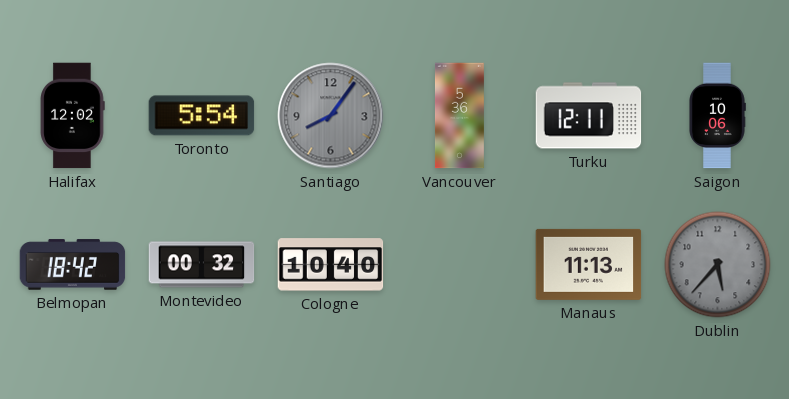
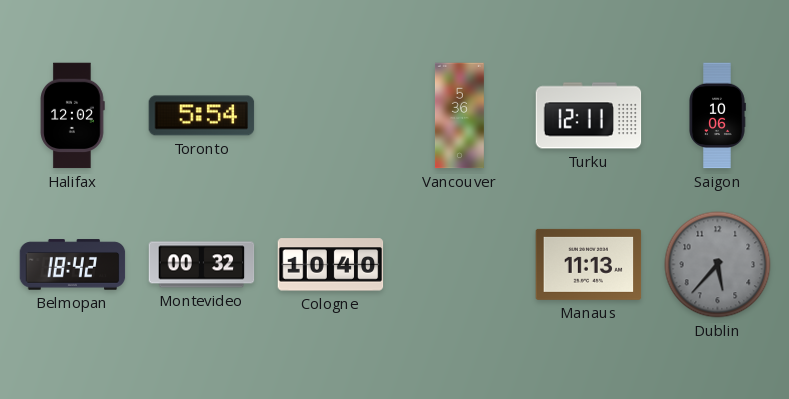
Santiago: 8:06 -> none (331, 116)
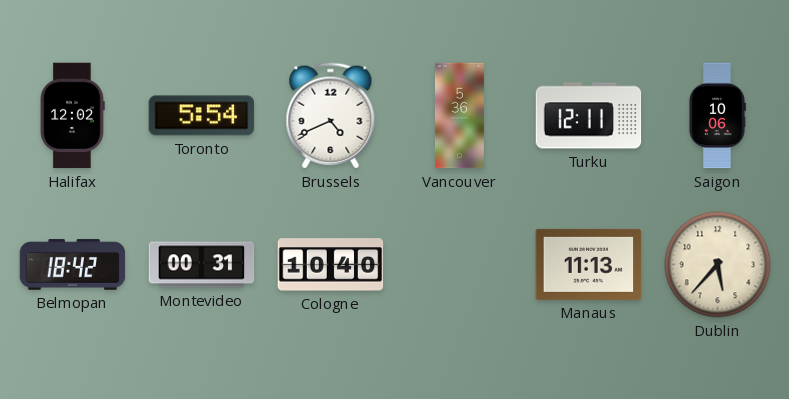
Brussels: none -> 4:41 (331, 116)
Montevideo: 00:32 -> 00:31 (202, 265)
Dublin dial: grey -> cream (718, 265)
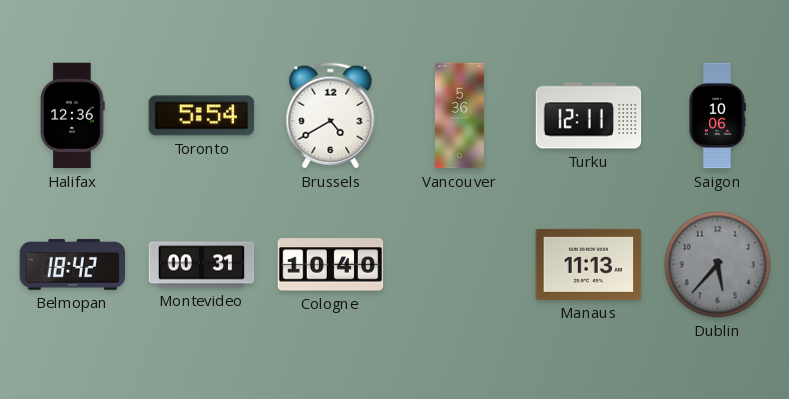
Halifax: 12:02 -> 12:36 (73, 116)
Brussels: 4:41 -> 4:40 (331, 116)
Dublin dial: cream -> grey (718, 265)
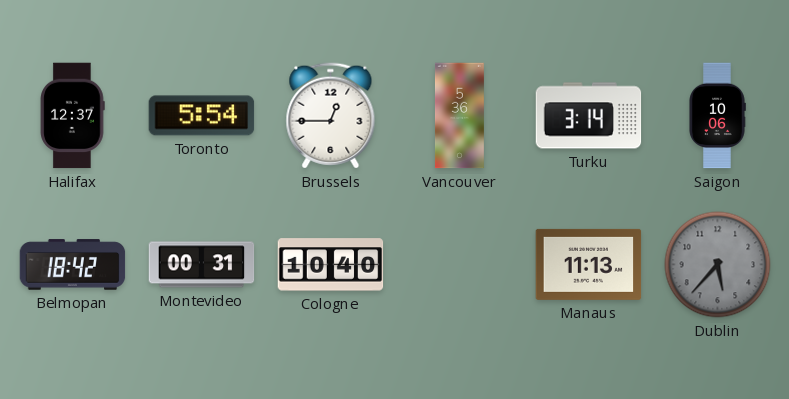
Halifax: 12:36 -> 12:37 (73, 116)
Brussels: 4:40 -> 12:45 (331, 116)
Turku: 12:11 -> 3:14 (589, 116)
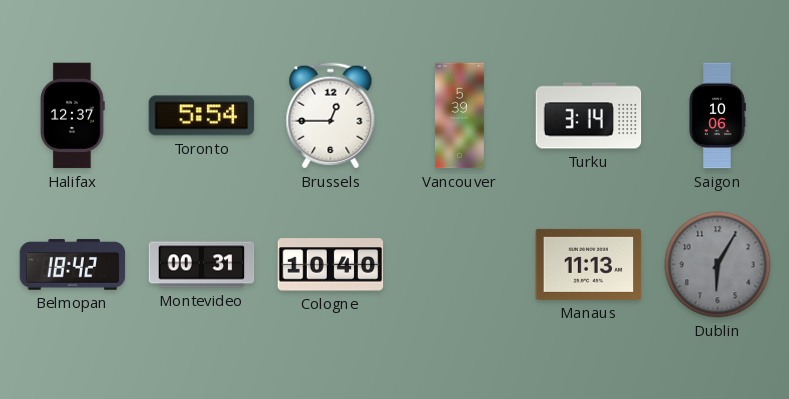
Vancouver: 5:36 -> 5:39 (459, 116)
Dublin: 5:37 -> 6:05 (718, 265)
